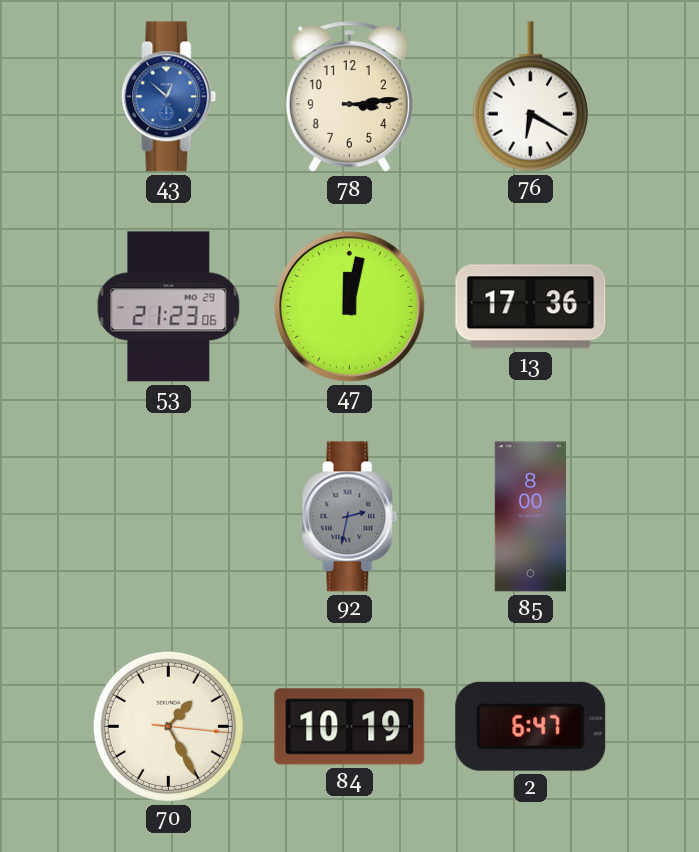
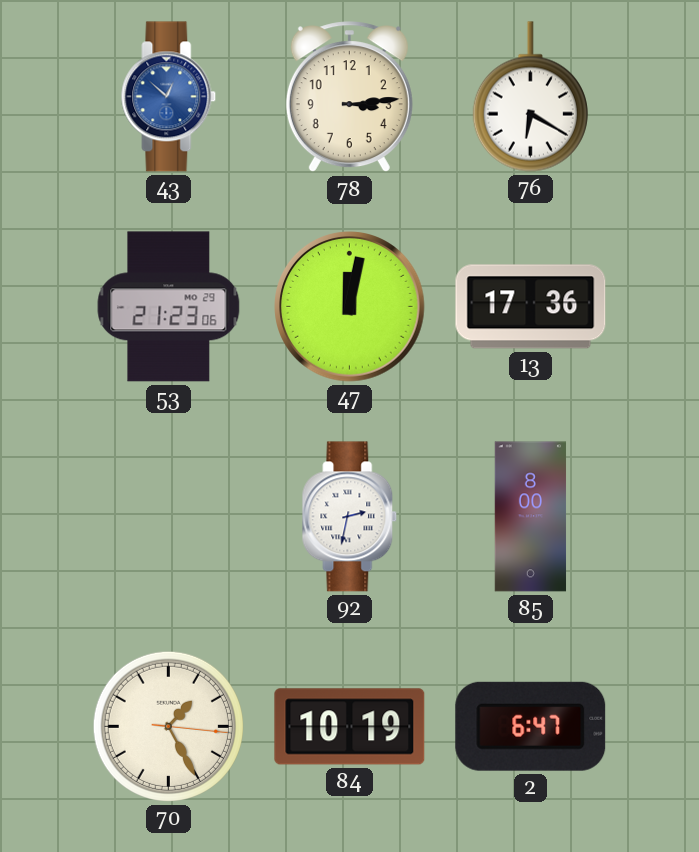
92 dial: grey -> white (350, 517)
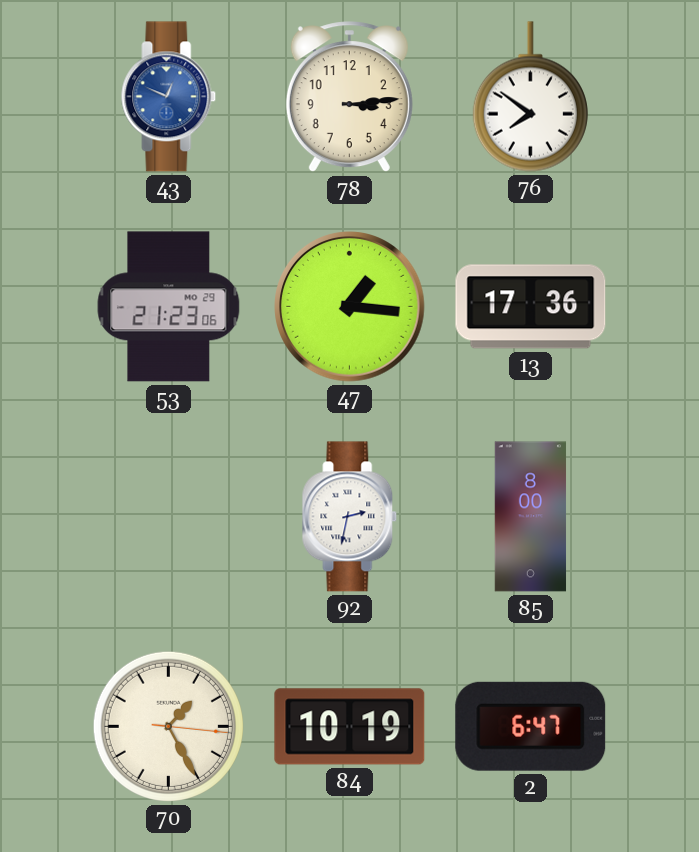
43: 12:52 -> 12:49 (169, 97)
76: 6:20 -> 7:51 (530, 97)
47: 12:02 -> 1:16 (350, 307)
